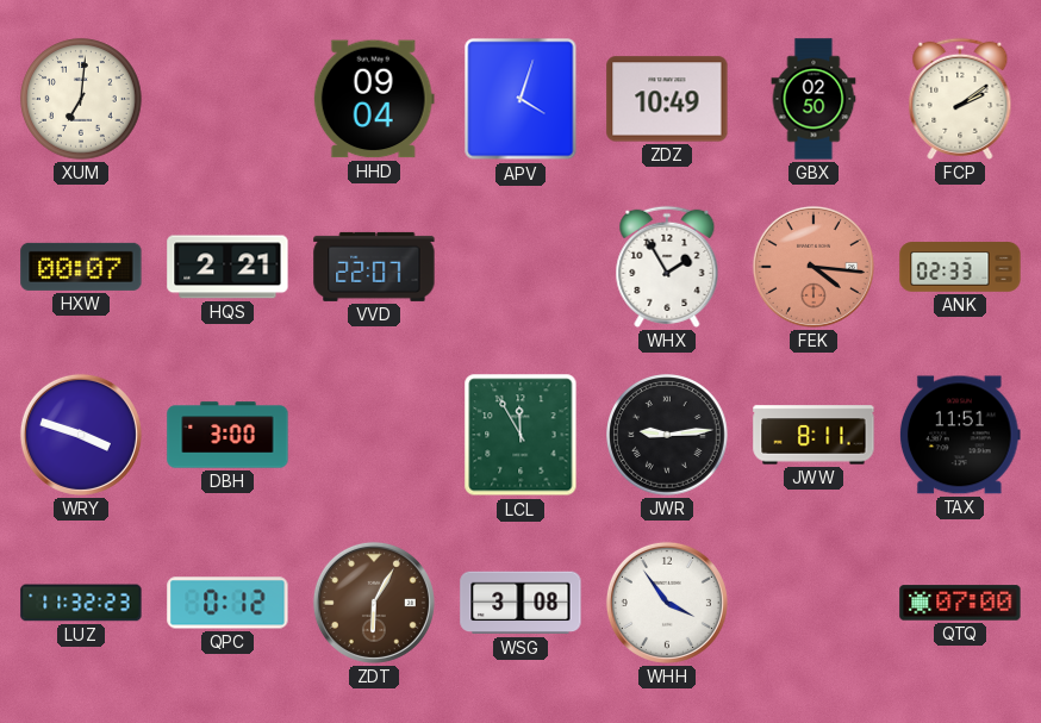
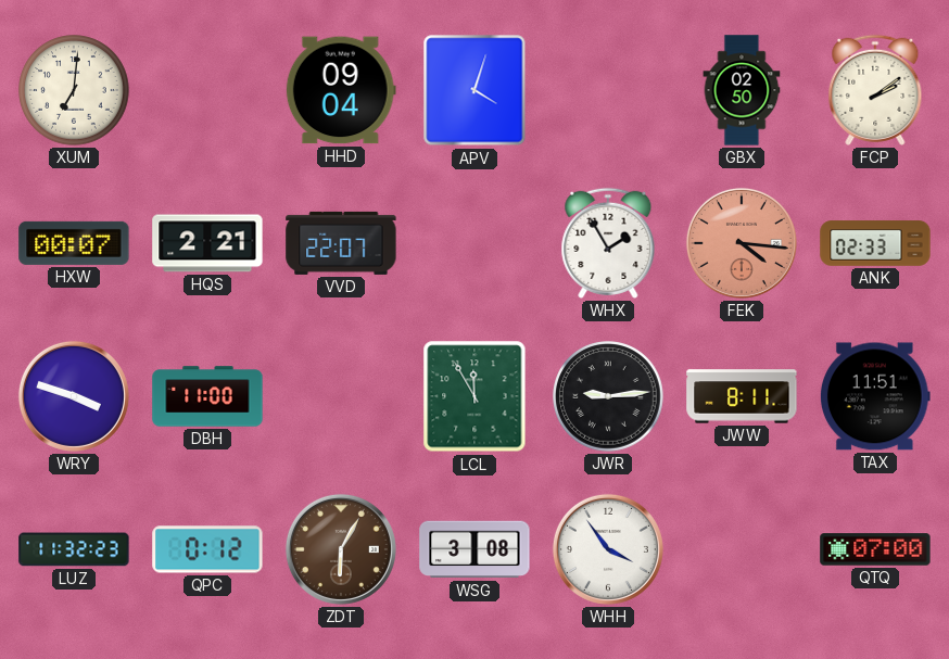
ZDZ: 10:49 -> none (667, 99)
DBH: 3:00 -> 11:00 (207, 396)
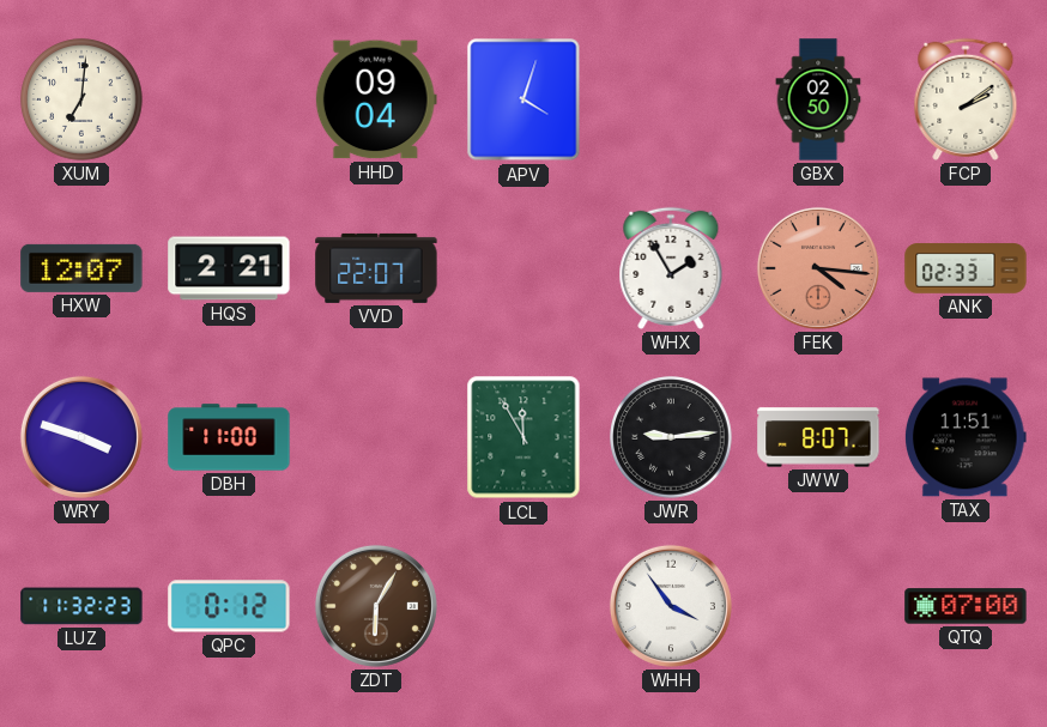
HXW: 00:07 -> 12:07 (81, 268)
JWW: 8:11 -> 8:07 (818, 437)
WSG: 3:08 -> none (474, 549)
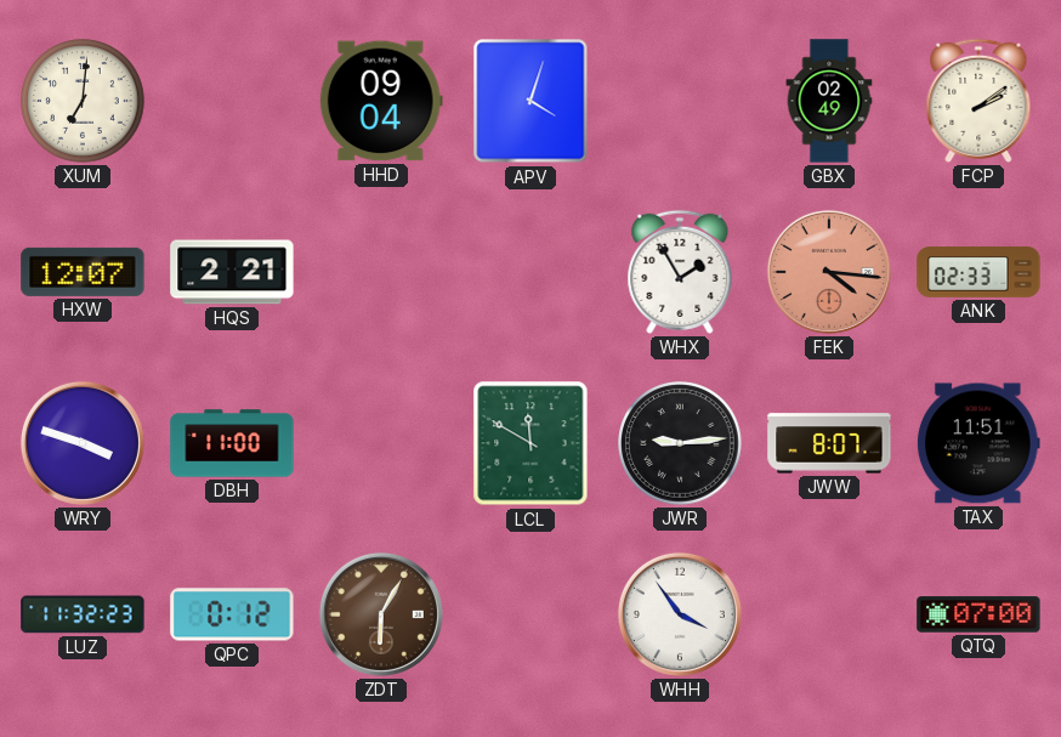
GBX: 02:50 -> 02:49 (829, 101)
VVD: 22:07 -> none (376, 268)
LCL: 11:55 -> 11:50 (530, 443)
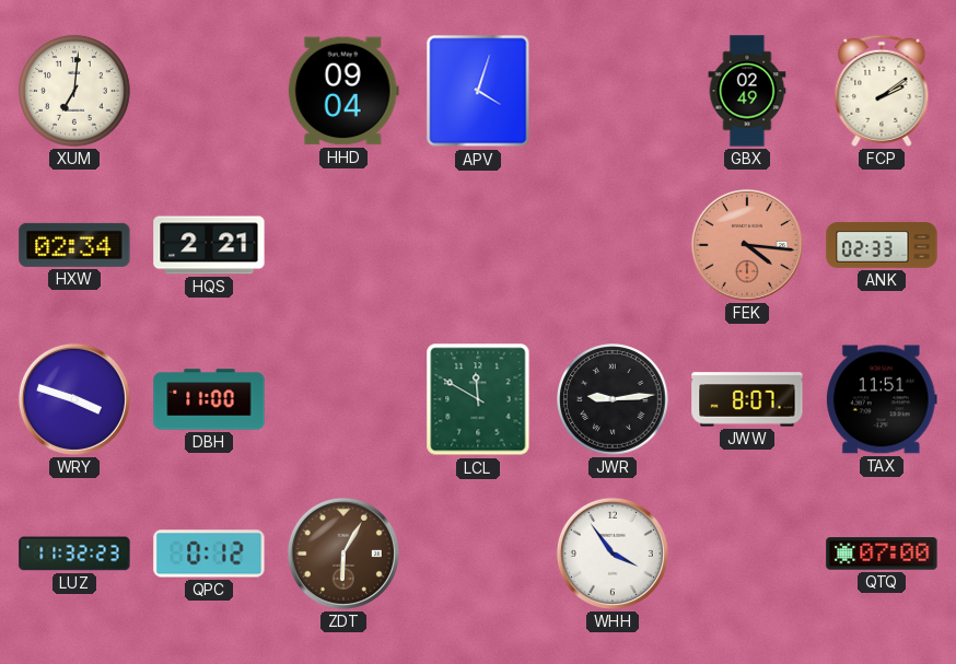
HXW: 12:07 -> 02:34 (74, 245)
WHX: 1:55 -> none (680, 272)
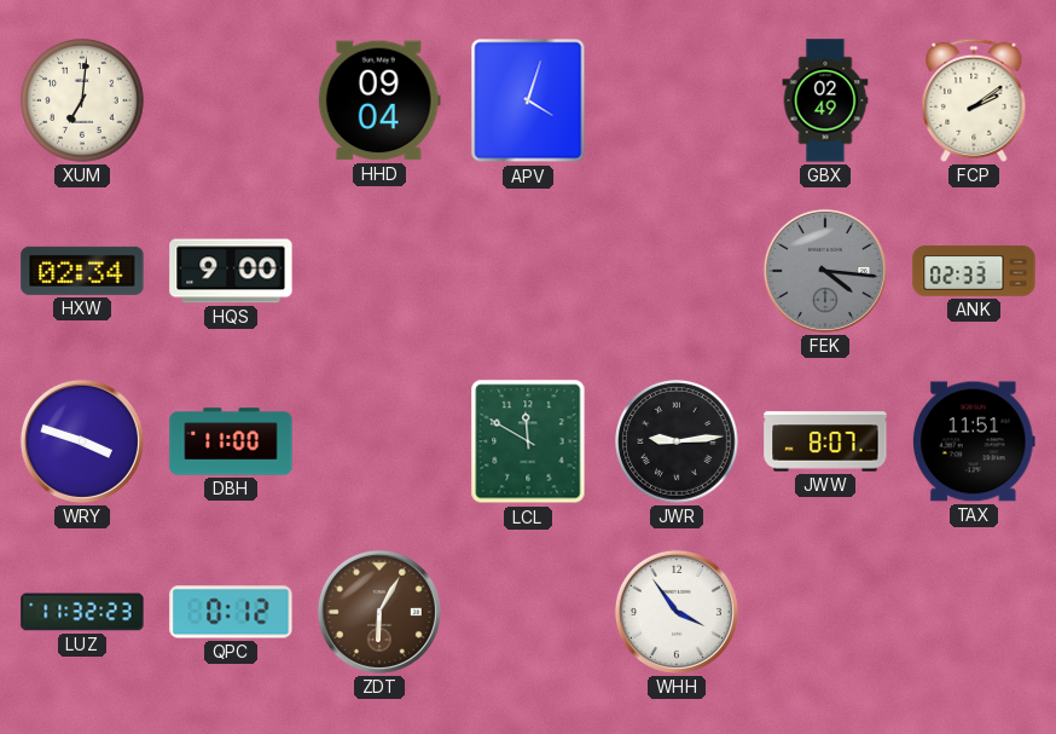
HQS: 2:21 -> 9:00 (231, 271)
FEK dial: salmon -> grey (825, 271)
QTQ: 07:00 -> none (882, 554)
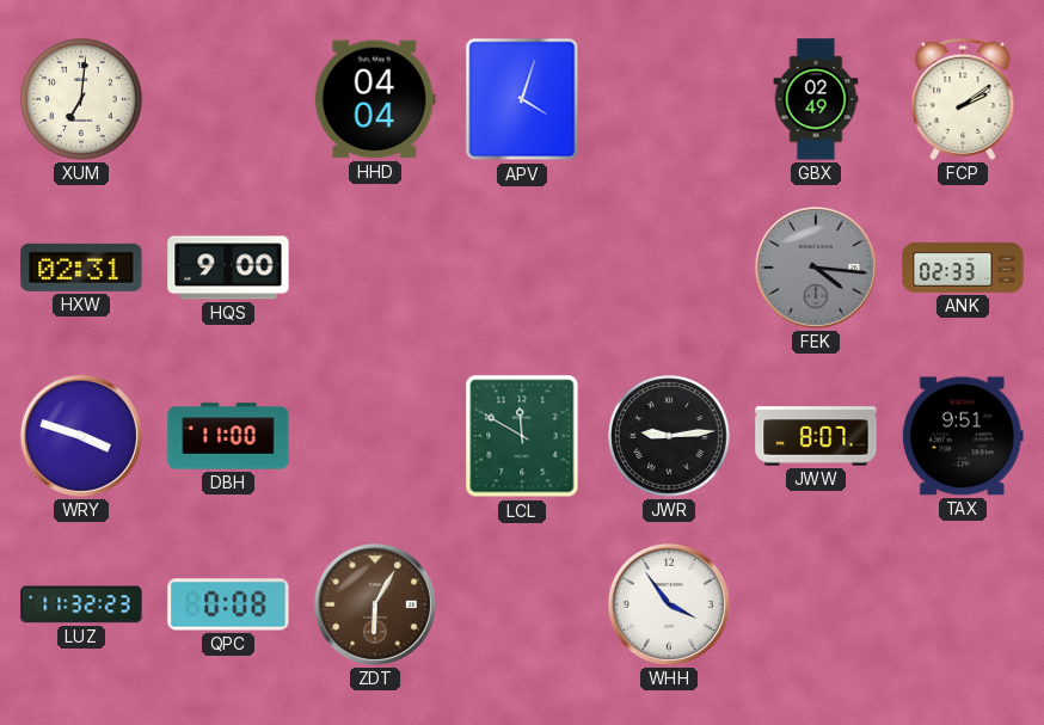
HHD: 09:04 -> 04:04 (375, 99)
HXW: 02:34 -> 02:31 (81, 268)
TAX: 11:51 -> 9:51 (963, 436)
QPC: 0:12 -> 0:08 (228, 604)
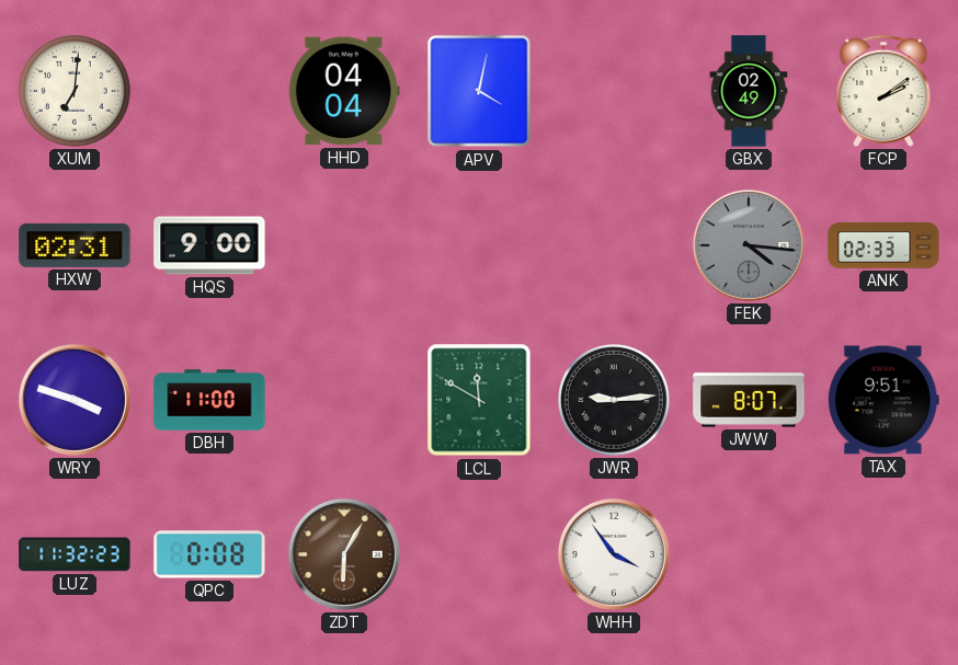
APV: 4:03 -> 4:02 (479, 91)
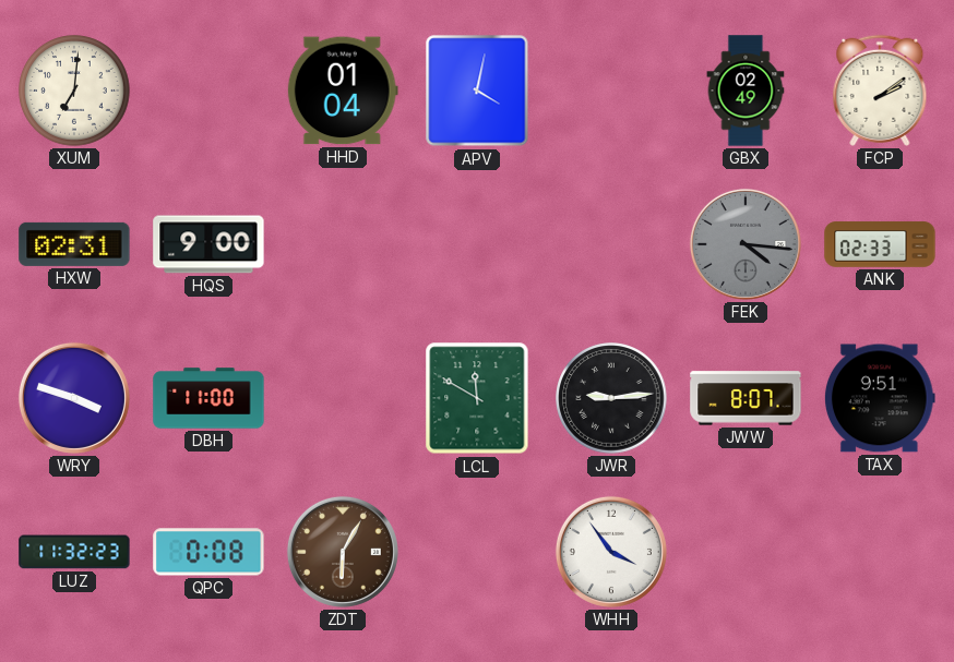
HHD: 04:04 -> 01:04 (343, 91)
